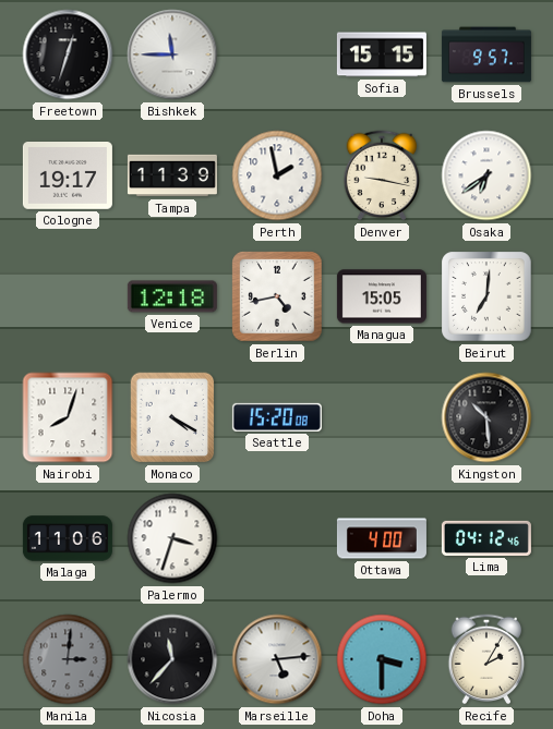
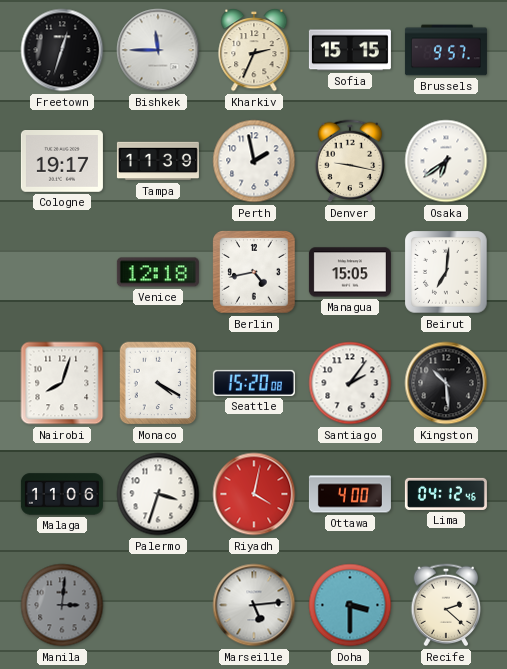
Kharkiv: none -> 2:34 (254, 51)
Santiago: none -> 2:06 (350, 383)
Riyadh: none -> 4:02 (254, 494)
Nicosia: 11:37 -> none (172, 659)
Recife: 2:05 -> 2:22 (446, 605)
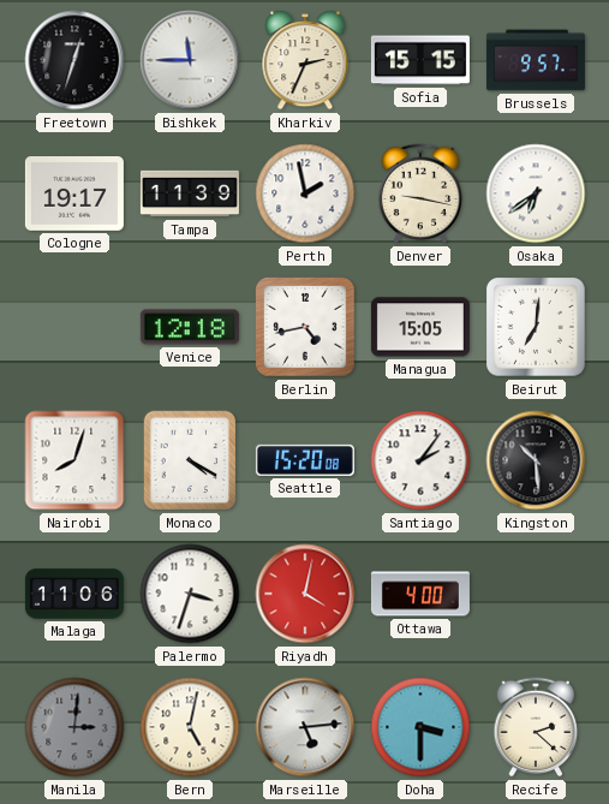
Lima: 04:12 -> none (446, 494)
Bern: none -> 5:02 (190, 727)
